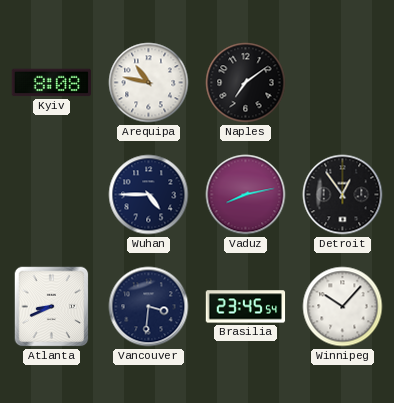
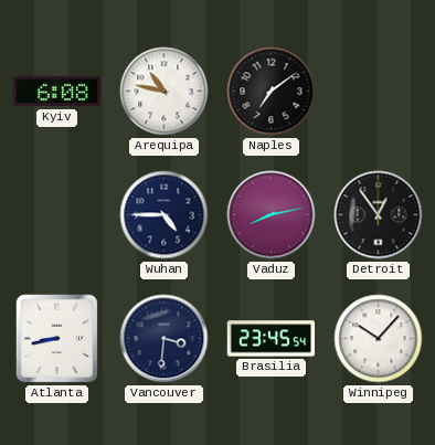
Kyiv: 8:08 -> 6:08 (56, 92)
Atlanta: 8:41 -> 8:43 (57, 339)
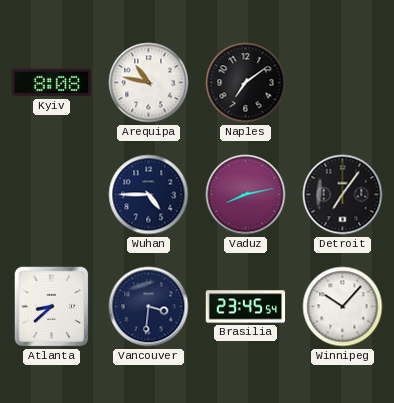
Kyiv: 6:08 -> 8:08 (51, 83)
Detroit: 12:54 -> 7:06 (343, 195)
Atlanta: 8:43 -> 8:38 (52, 307)
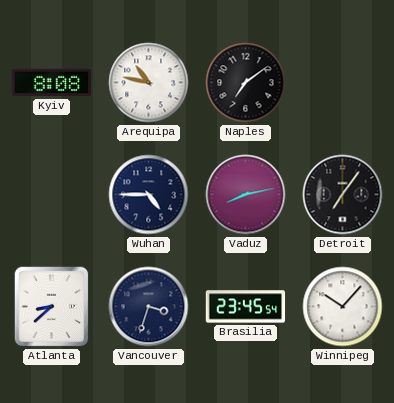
Vancouver: 3:31 -> 3:33 (149, 307)
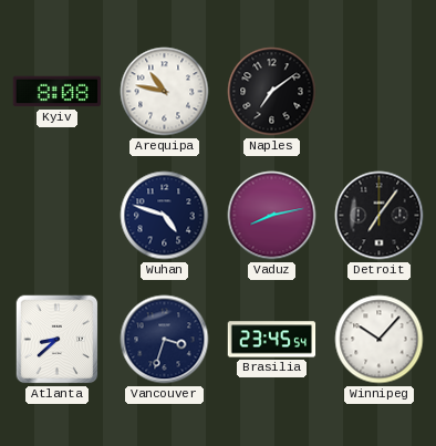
Wuhan: 4:45 -> 4:48 (165, 216)
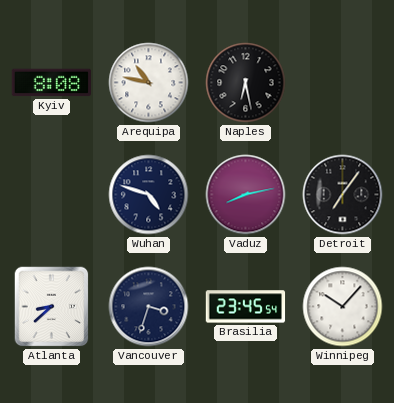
Naples: 7:09 -> 6:28 (246, 83)
